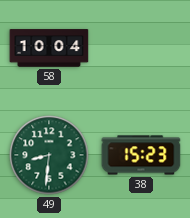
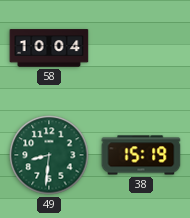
38: 15:23 -> 15:19 (141, 155)
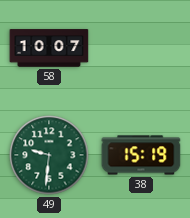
58: 10:04 -> 10:07 (49, 48)
49: 8:31 -> 9:31 (49, 155)
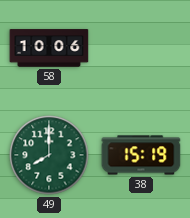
58: 10:07 -> 10:06 (49, 48)
49: 9:31 -> 8:00 (49, 155)
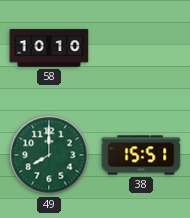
58: 10:06 -> 10:10 (49, 48)
38: 15:19 -> 15:51 (141, 155)
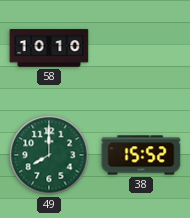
38: 15:51 -> 15:52 (141, 155)
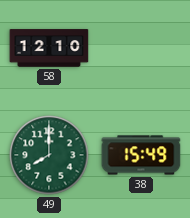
58: 10:10 -> 12:10 (49, 48)
38: 15:52 -> 15:49 (141, 155)
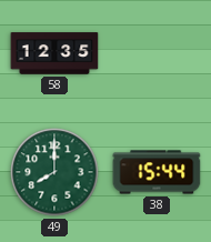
58: 12:10 -> 12:35 (54, 53)
38: 15:49 -> 15:44 (157, 172)
